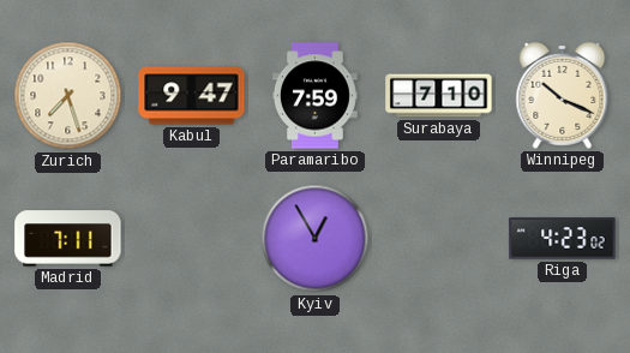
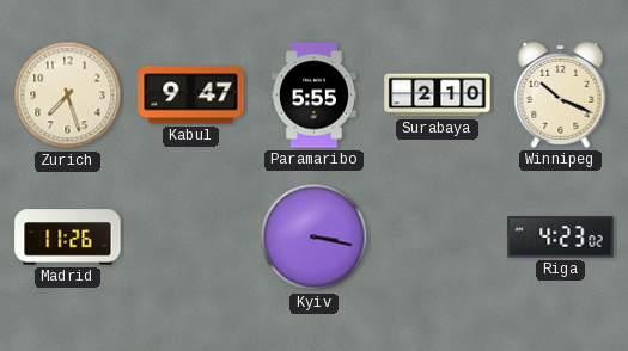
Paramaribo: 7:59 -> 5:55 (313, 96)
Surabaya: 7:10 -> 2:10 (438, 96)
Madrid: 7:11 -> 11:26 (68, 238)
Kyiv: 12:55 -> 3:17 (315, 238)
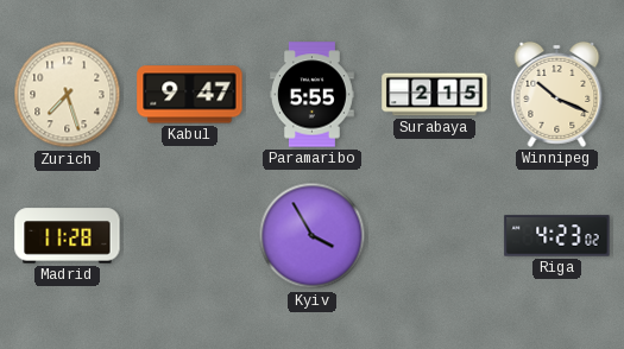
Surabaya: 2:10 -> 2:15 (435, 95)
Madrid: 11:26 -> 11:28 (68, 236)
Kyiv: 3:17 -> 3:55 (313, 236)
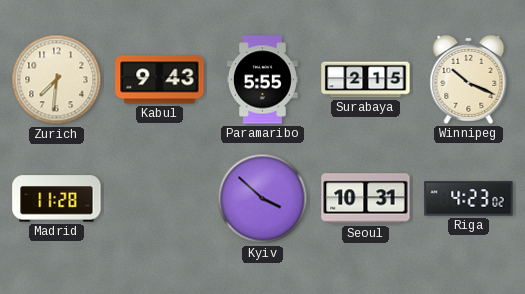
Zurich: 7:27 -> 7:31 (57, 80)
Kabul: 9:47 -> 9:43 (160, 80)
Kyiv: 3:55 -> 3:52 (263, 199)
Seoul: none -> 10:31 (366, 199)
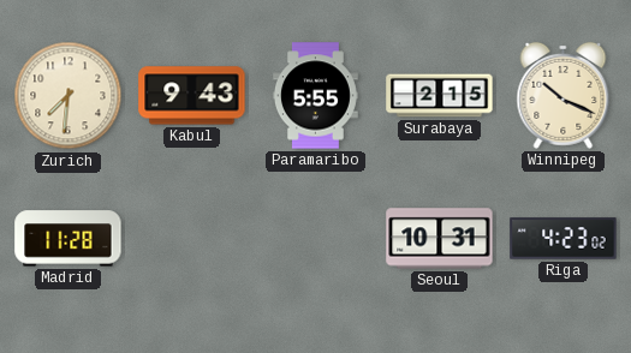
Kyiv: 3:52 -> none (263, 199)
